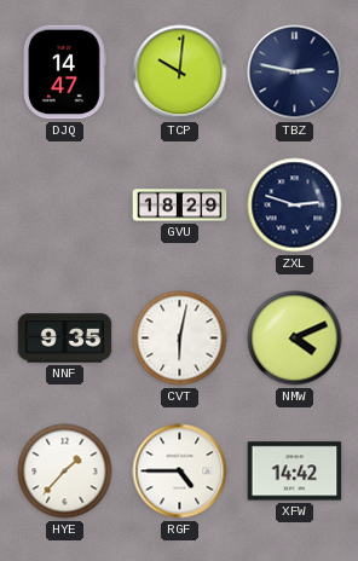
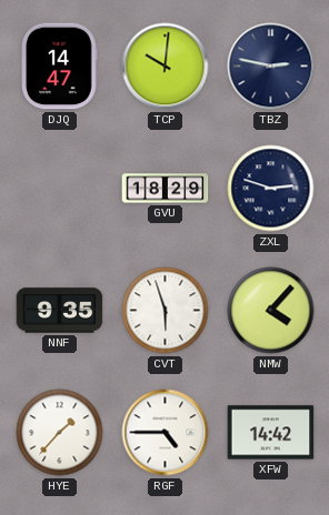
CVT: 6:02 -> 5:57 (166, 311)
NMW: 4:11 -> 4:07 (271, 311)
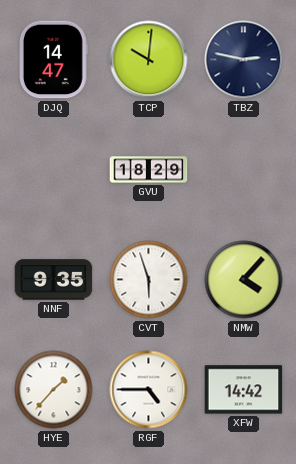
ZXL: 2:48 -> none (271, 189)
